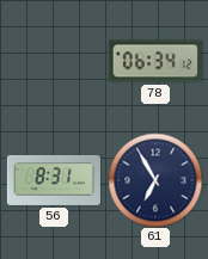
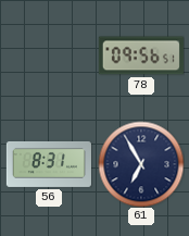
78: 06:34 -> 09:56 (141, 55)
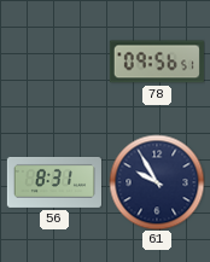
61: 6:55 -> 9:55 (157, 182)
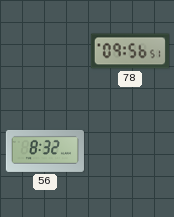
56: 8:31 -> 8:32 (45, 151)
61: 9:55 -> none (157, 182)
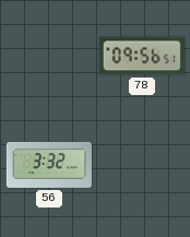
56: 8:32 -> 3:32 (49, 165)
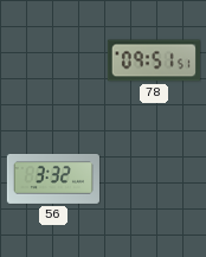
78: 09:56 -> 09:51 (154, 60)
